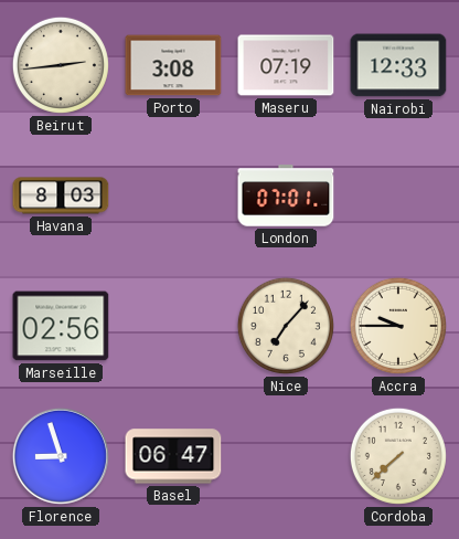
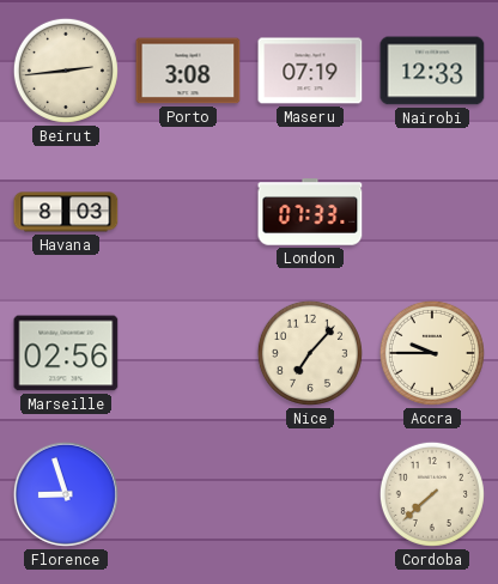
London: 07:01 -> 07:33 (310, 212)
Basel: 06:47 -> none (173, 456)
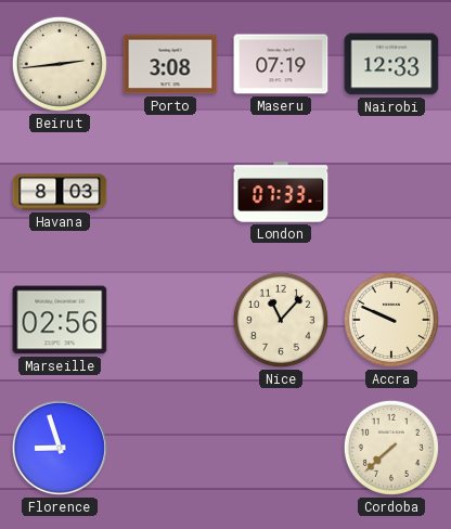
Nice: 7:07 -> 11:07 (281, 320)
Accra: 9:45 -> 9:49 (391, 320)
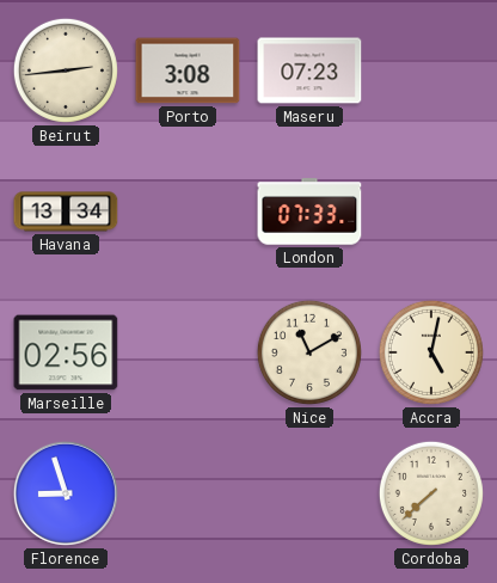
Maseru: 07:19 -> 07:23 (309, 70)
Nairobi: 12:33 -> none (391, 64)
Havana: 8:03 -> 13:34 (66, 211)
Nice: 11:07 -> 11:10 (309, 352)
Accra: 9:49 -> 5:02 (431, 352)
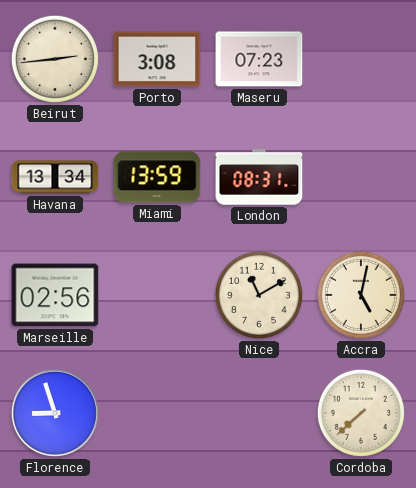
Miami: none -> 13:59 (157, 177)
London: 07:33 -> 08:31 (259, 177)
